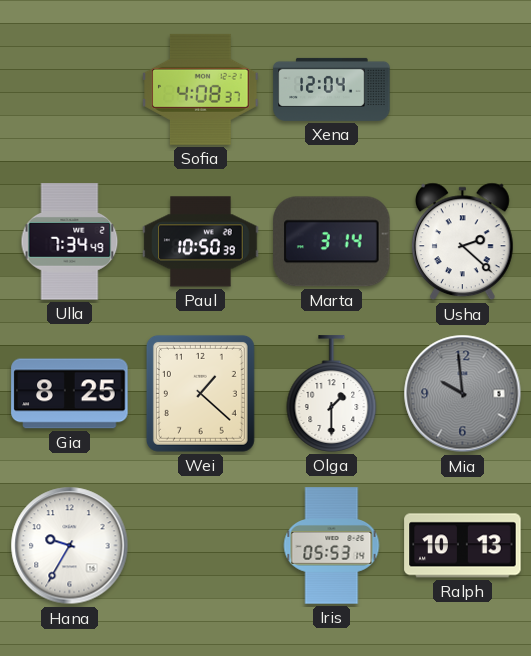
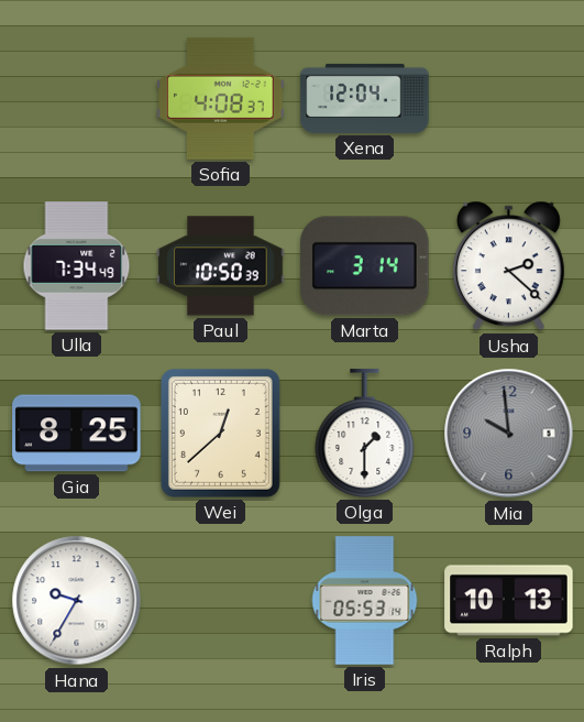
Wei: 1:22 -> 12:38 (220, 433)
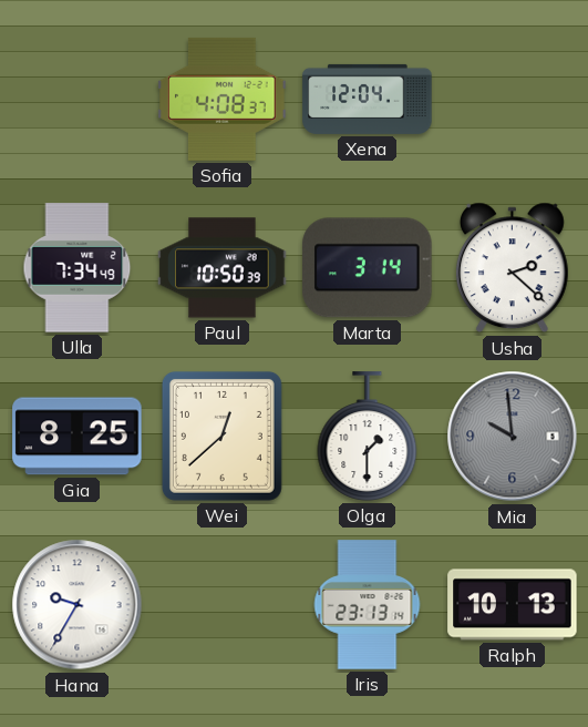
Iris: 05:53 -> 23:13 (368, 605)
